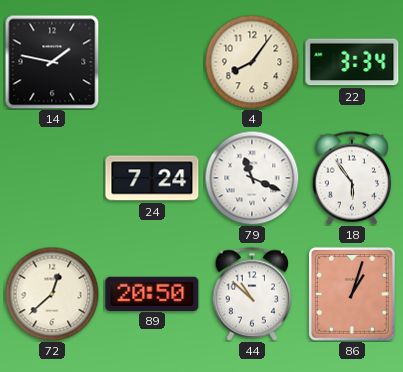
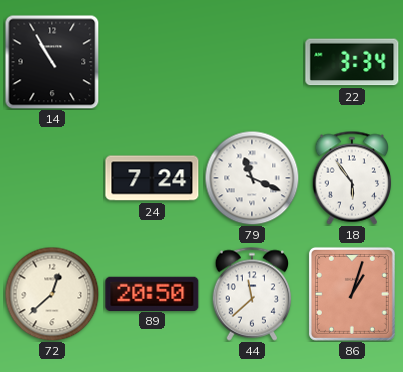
14: 1:47 -> 10:55 (52, 62)
4: 8:06 -> none (252, 62)
44: 10:52 -> 11:38 (252, 294)
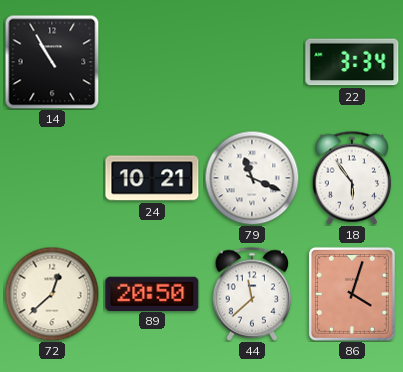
24: 7:24 -> 10:21 (152, 178)
86: 1:03 -> 4:03 (352, 294)
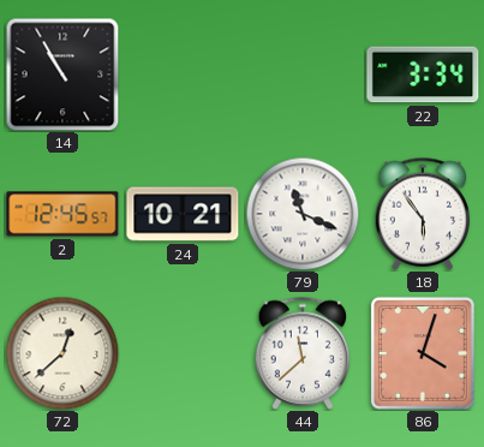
2: none -> 12:45 (62, 214)
89: 20:50 -> none (152, 293)
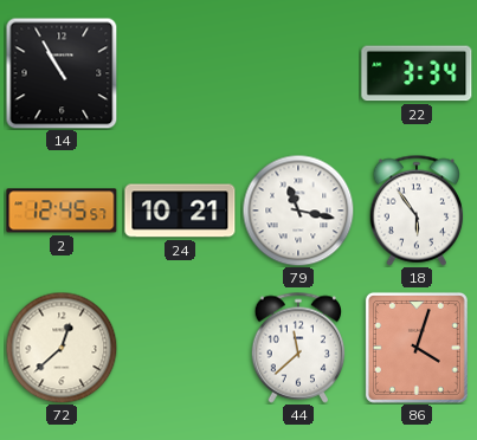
79: 11:19 -> 11:17 (298, 211)
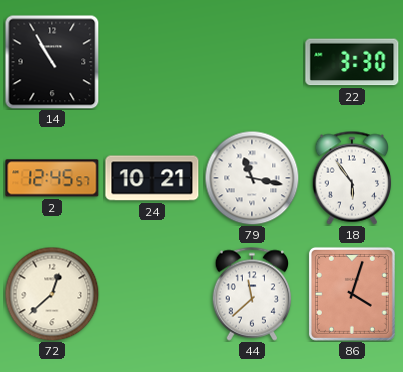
22: 3:34 -> 3:30 (352, 62)
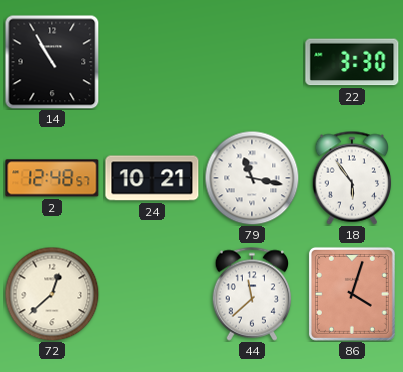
2: 12:45 -> 12:48 (52, 178)
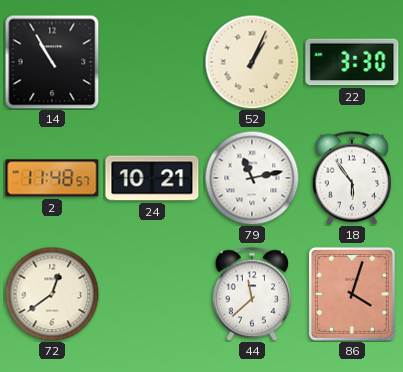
52: none -> 1:04 (252, 62)
2: 12:48 -> 11:48 (52, 178)
79: 11:17 -> 11:13 (252, 178)
72: 12:38 -> 12:39 (52, 294)
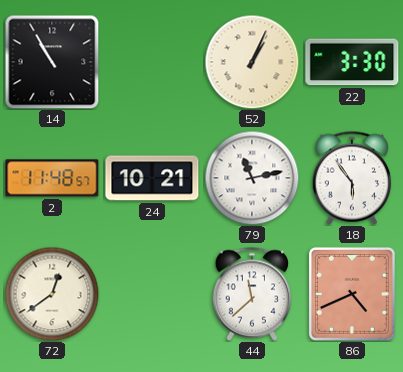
86: 4:03 -> 4:41 (352, 294)
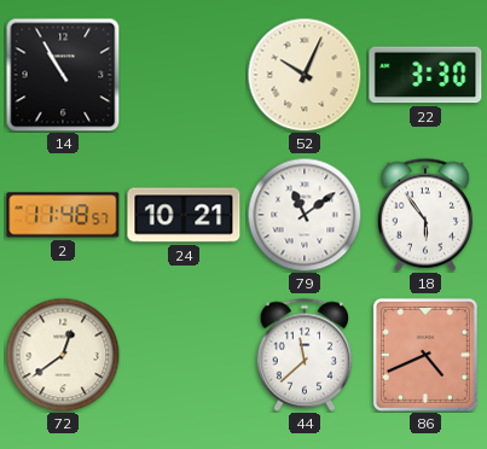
52: 1:04 -> 10:04 (305, 75)
79: 11:13 -> 11:09 (305, 215)
